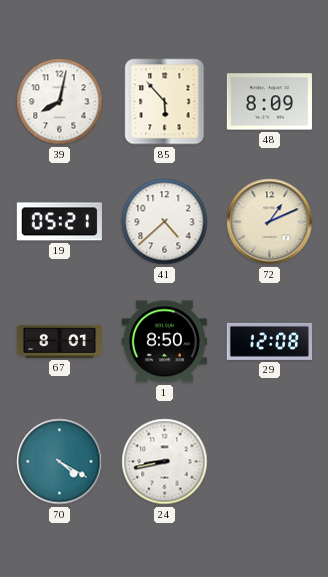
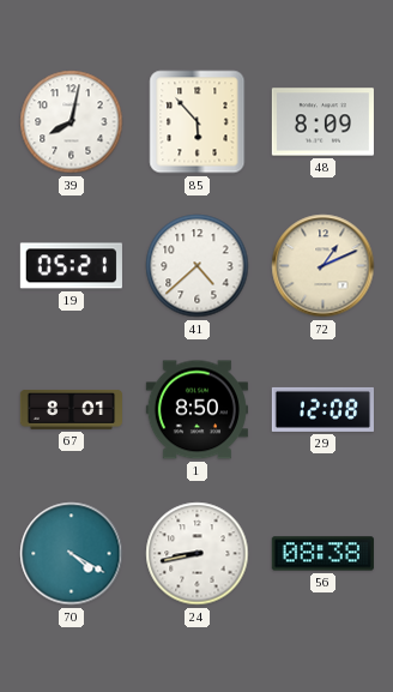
56: none -> 08:38 (322, 554)
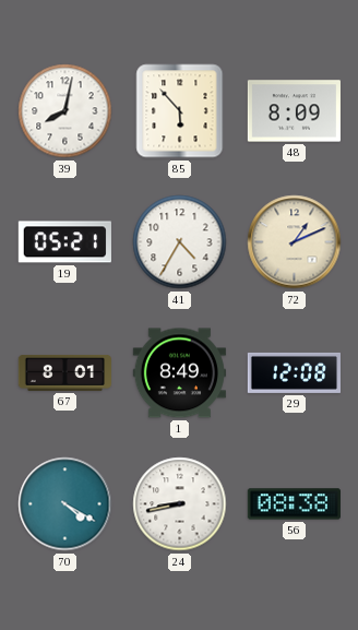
41: 4:38 -> 4:35 (180, 242)
1: 8:50 -> 8:49 (179, 373)
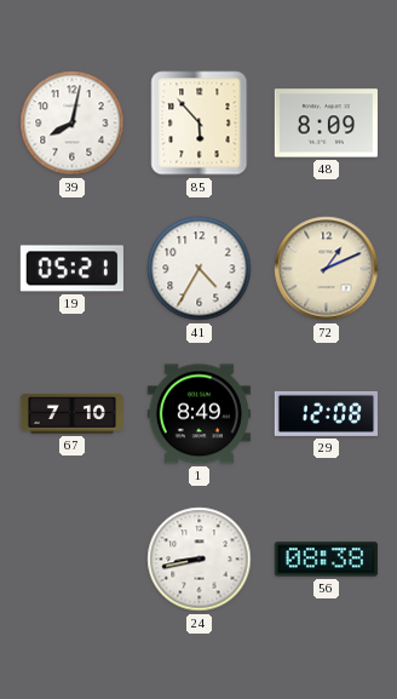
67: 8:01 -> 7:10 (71, 413)
70: 4:20 -> none (65, 504)
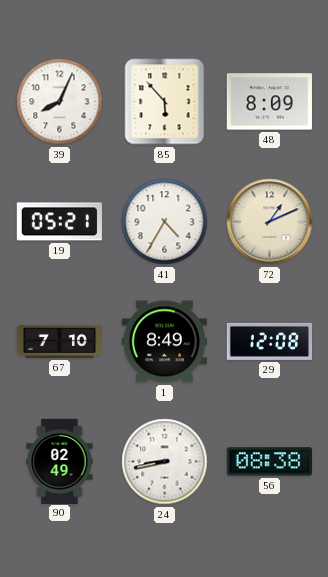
39: 8:02 -> 8:04 (60, 102)
90: none -> 02:49 (60, 461)
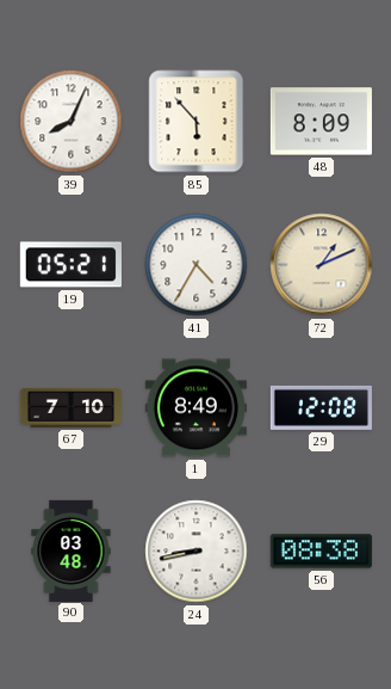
90: 02:49 -> 03:48 (72, 550)
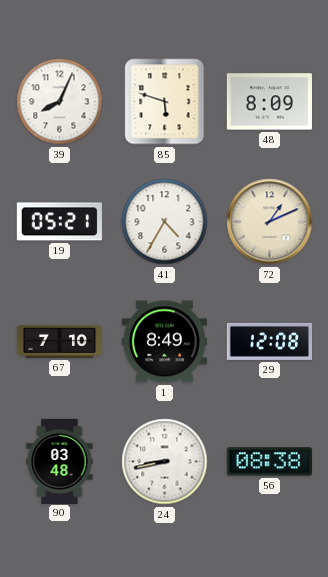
85: 5:53 -> 5:48 (165, 102)
